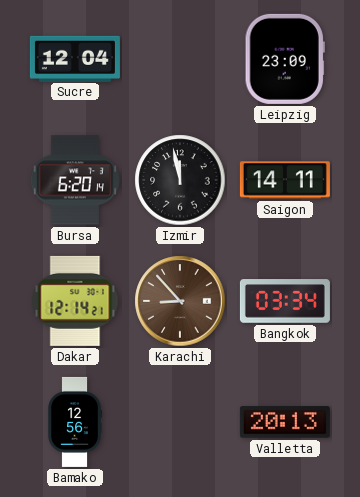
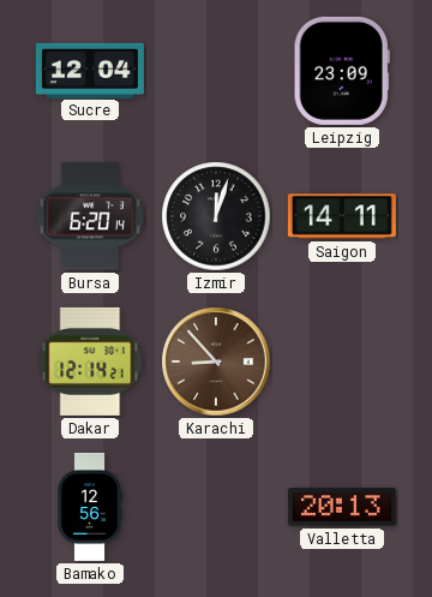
Izmir: 11:58 -> 12:03 (216, 216)
Bangkok: 03:34 -> none (285, 301)
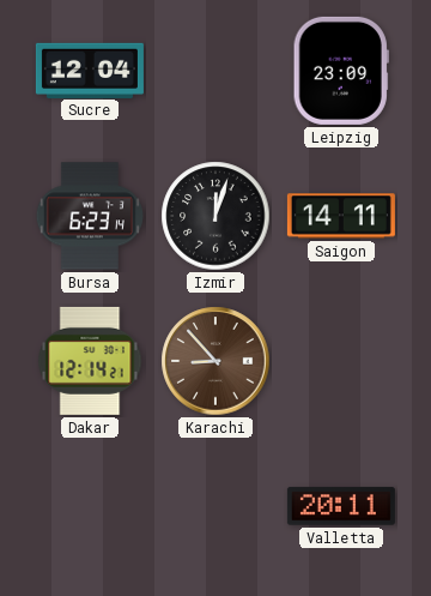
Bursa: 6:20 -> 6:23 (90, 216)
Bamako: 12:56 -> none (89, 507)
Valletta: 20:13 -> 20:11 (341, 506)
